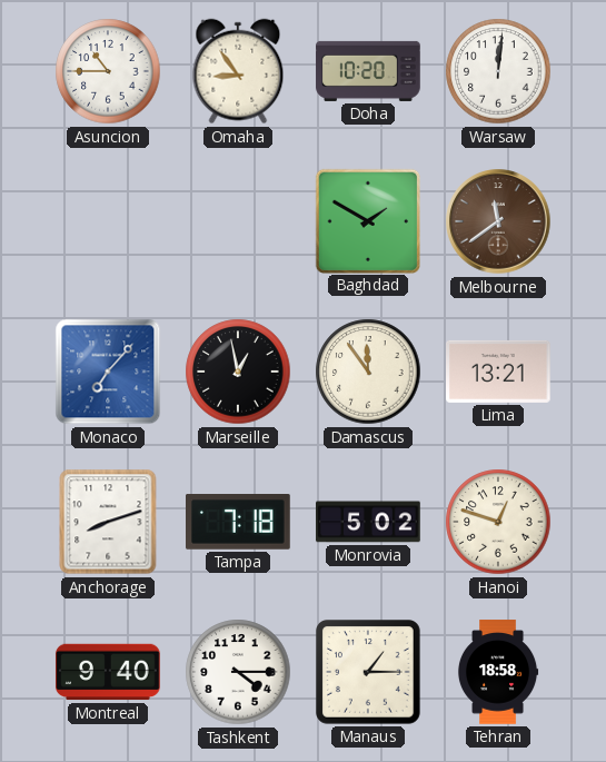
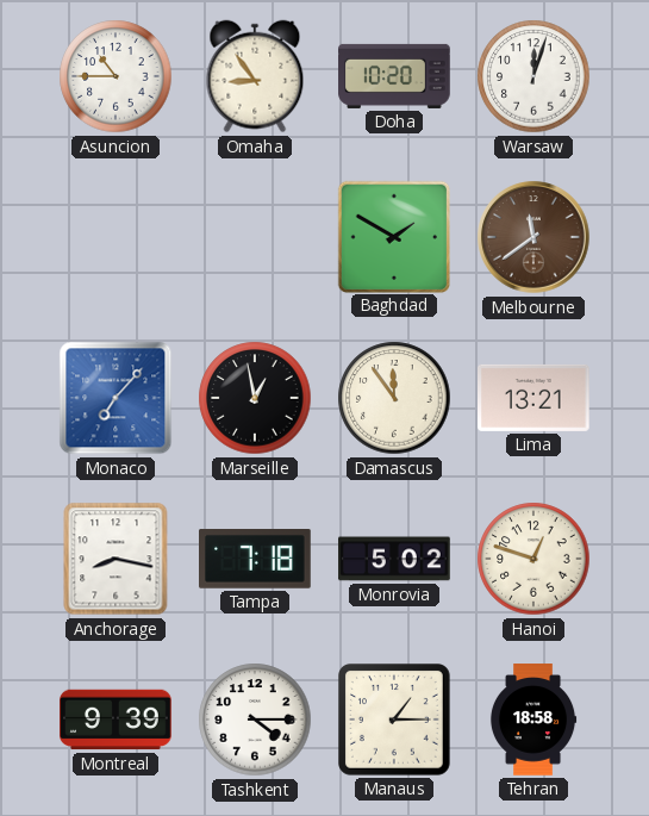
Warsaw: 12:01 -> 12:03 (533, 76)
Anchorage: 8:12 -> 8:17 (116, 559)
Montreal: 9:40 -> 9:39 (116, 720)
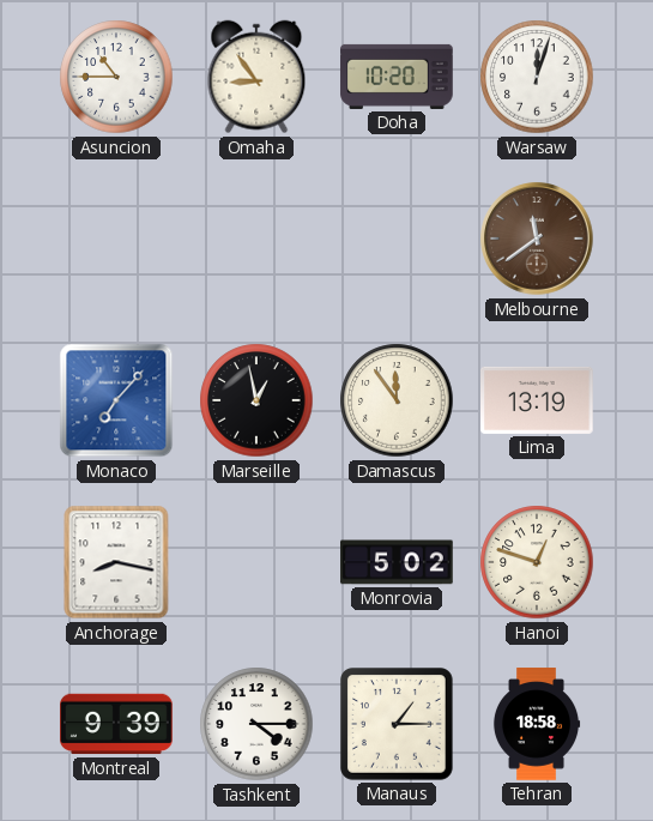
Baghdad: 1:50 -> none (393, 236)
Lima: 13:21 -> 13:19 (538, 400)
Tampa: 7:18 -> none (256, 560)
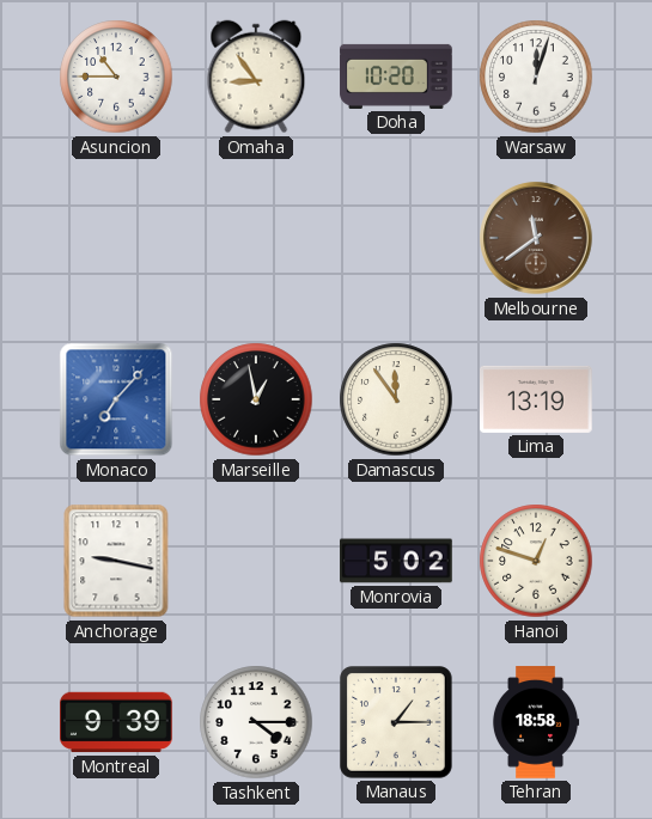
Anchorage: 8:17 -> 9:17 (116, 561)
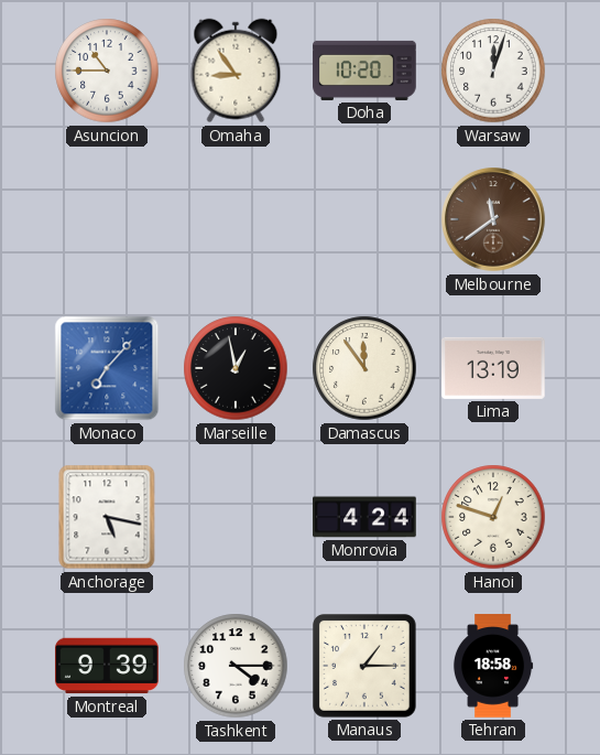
Anchorage: 9:17 -> 5:17 (107, 517)
Monrovia: 5:02 -> 4:24 (364, 517)
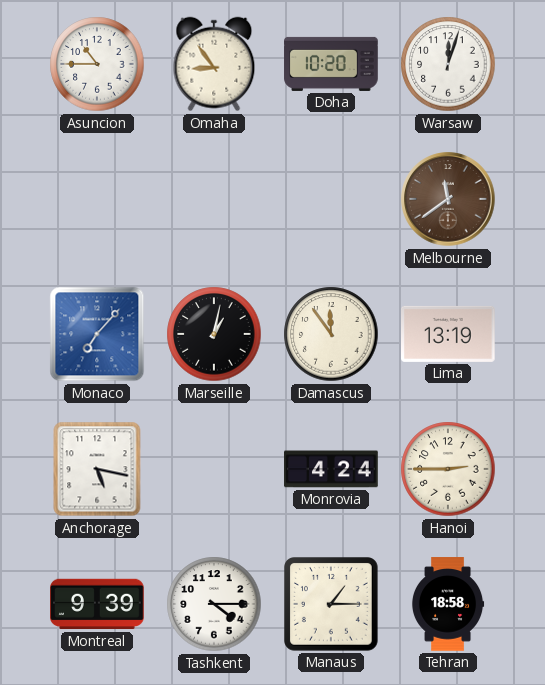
Marseille: 12:58 -> 1:02 (214, 334)
Hanoi: 12:48 -> 2:45 (448, 469)
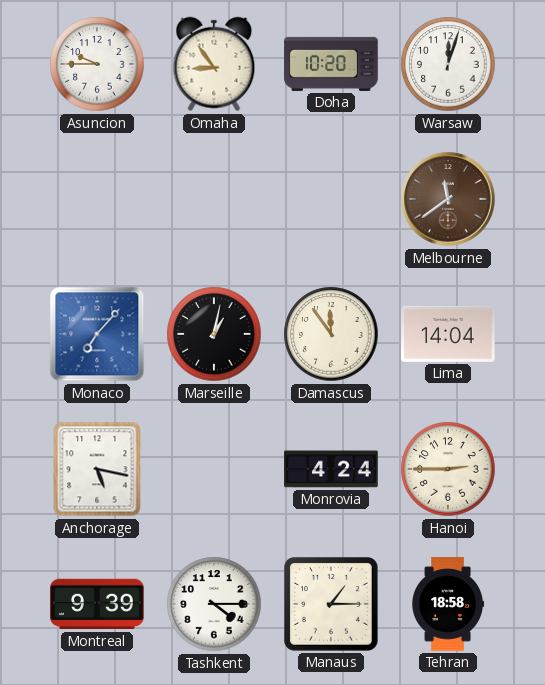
Asuncion: 10:45 -> 9:45 (97, 64)
Lima: 13:19 -> 14:04 (449, 334)
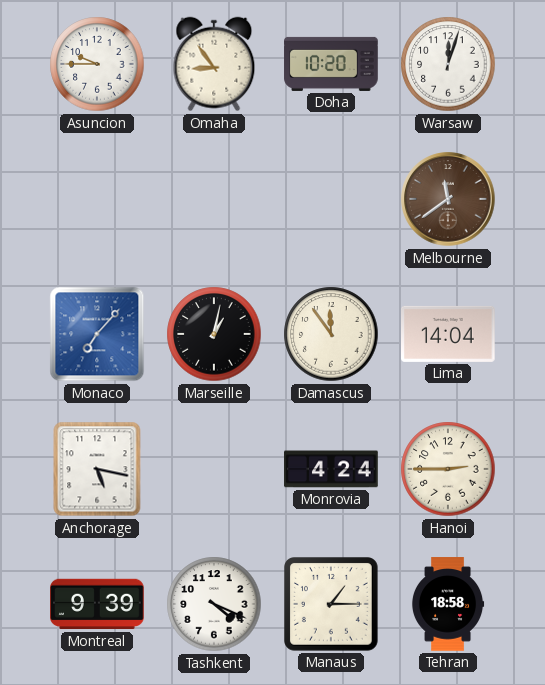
Tashkent: 4:15 -> 4:19 (214, 604)
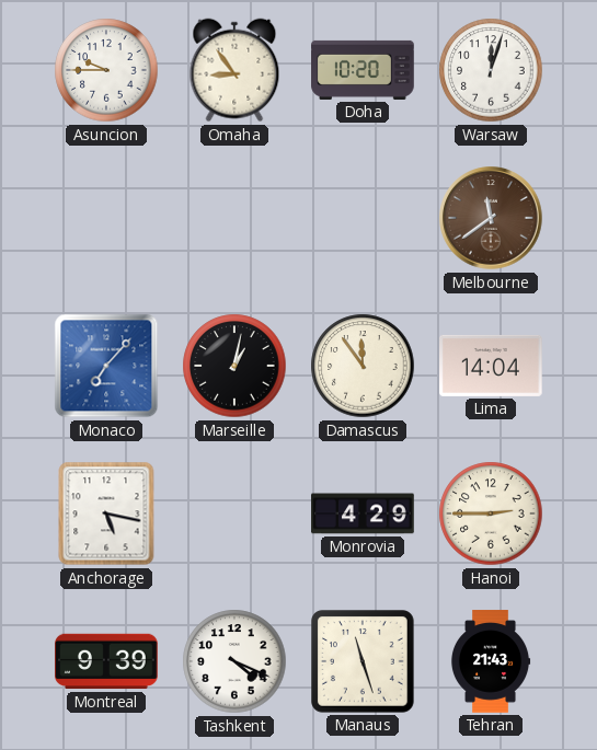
Monrovia: 4:24 -> 4:29 (363, 514)
Manaus: 1:15 -> 11:27 (364, 662)
Tehran: 18:58 -> 21:43 (491, 661)
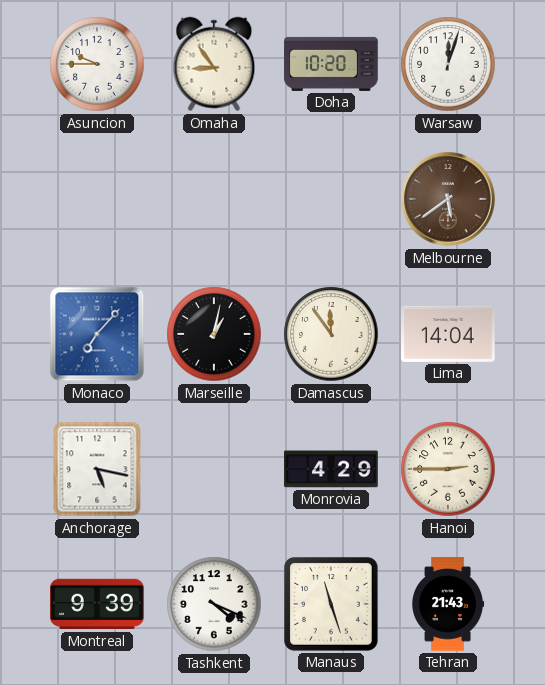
Melbourne: 11:39 -> 5:39 (448, 199)
